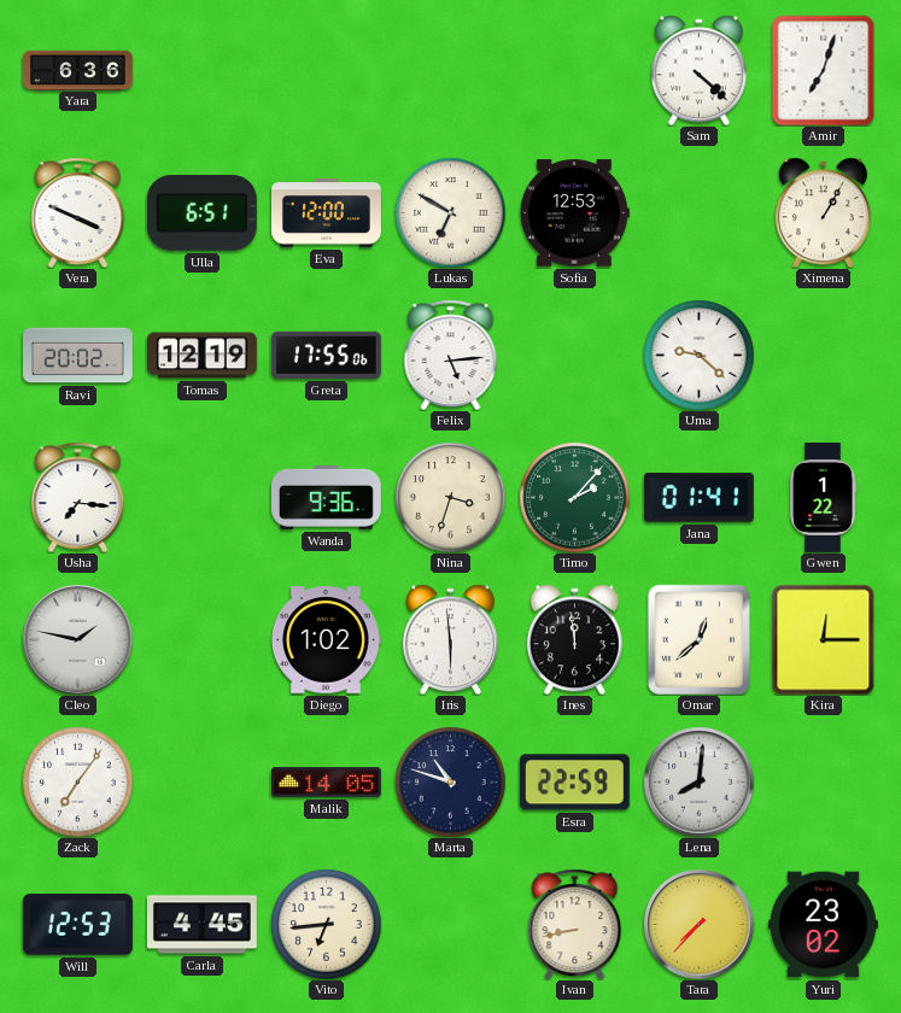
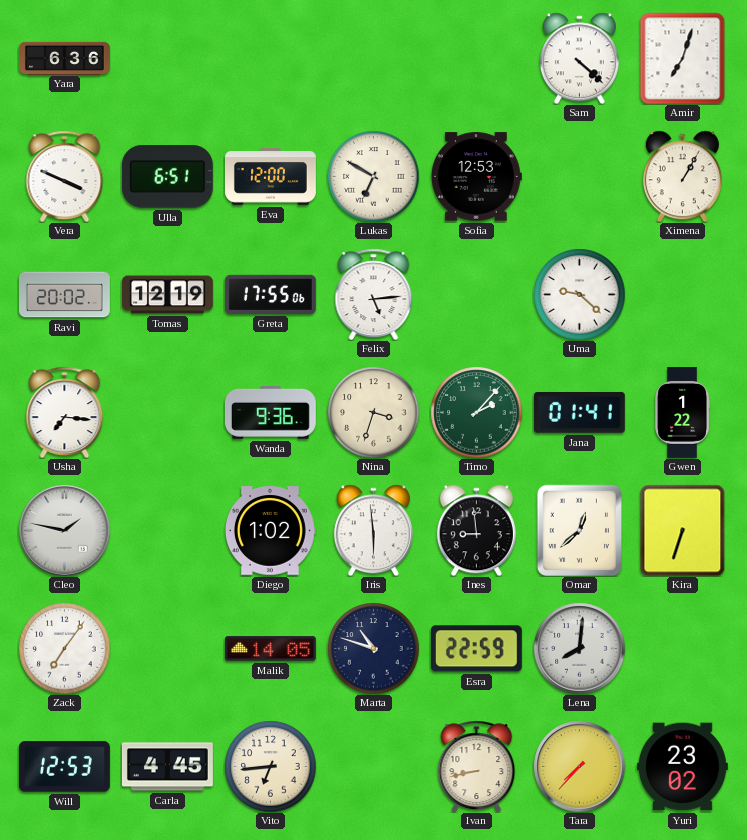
Ines: 11:59 -> 8:59 (476, 530)
Kira: 12:15 -> 6:33 (683, 530)
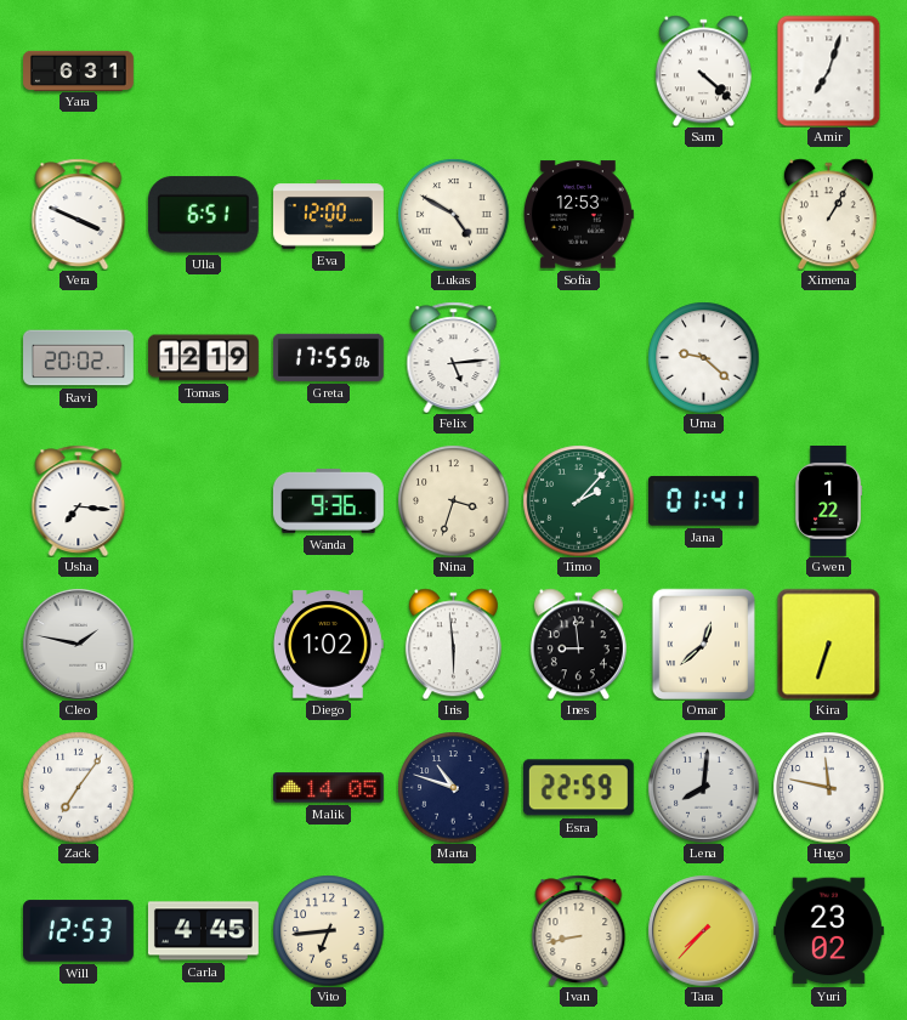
Yara: 6:36 -> 6:31 (79, 70)
Lukas: 6:50 -> 4:50 (453, 214)
Hugo: none -> 11:47 (828, 787)
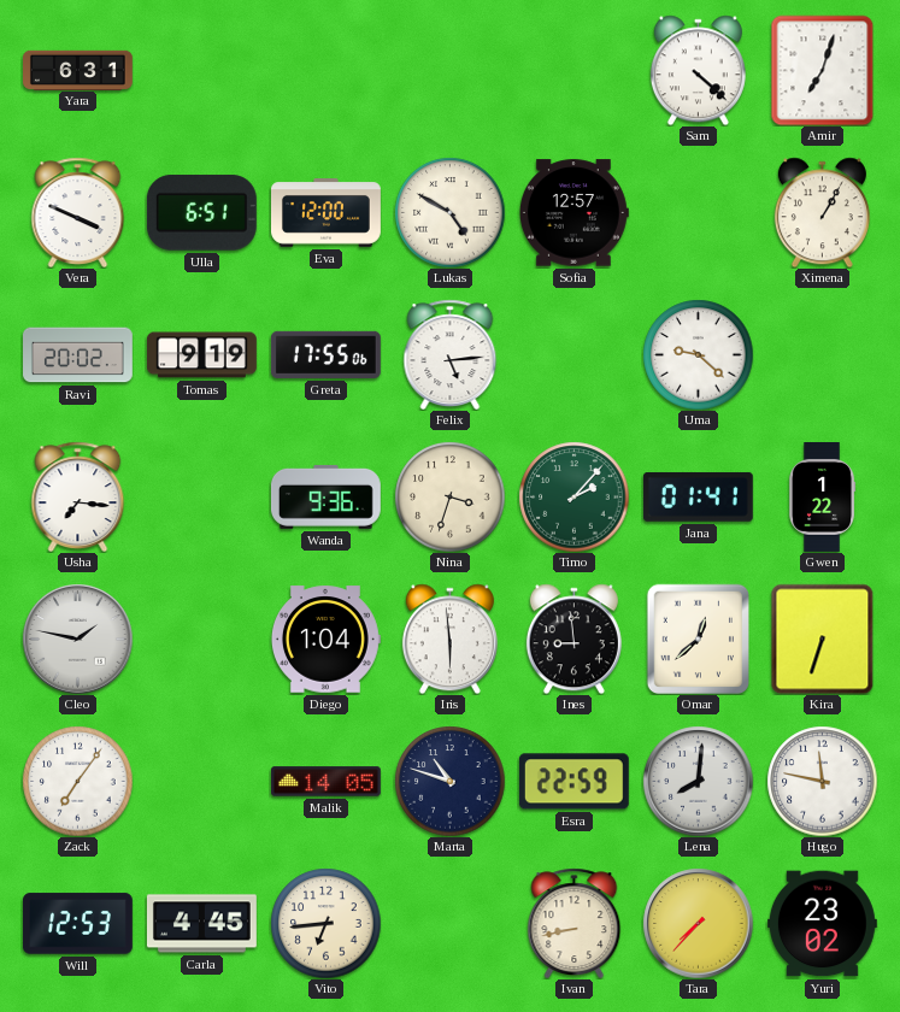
Sofia: 12:53 -> 12:57 (573, 213)
Tomas: 12:19 -> 9:19 (201, 355)
Diego: 1:02 -> 1:04 (325, 640)
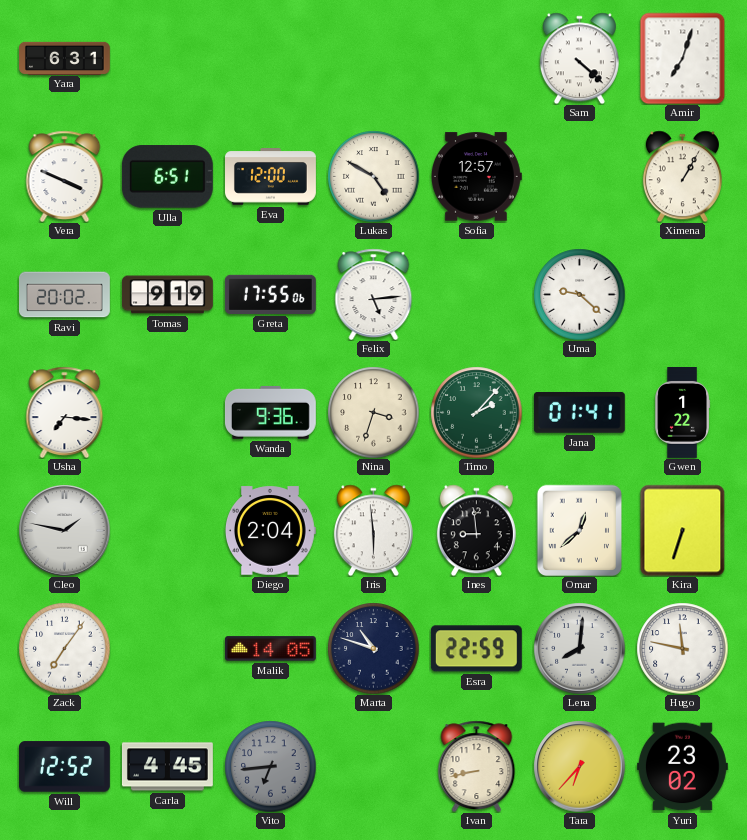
Diego: 1:04 -> 2:04 (270, 531)
Will: 12:53 -> 12:52 (64, 767)
Vito dial: cream -> grey (270, 766)
Tara: 7:37 -> 6:37 (579, 766)
